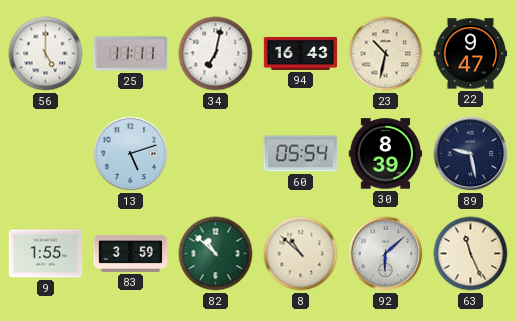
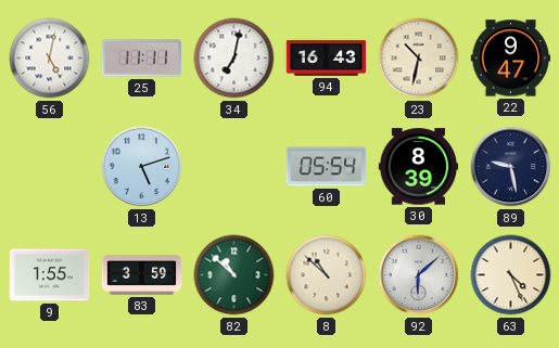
56: 5:00 -> 5:02 (50, 59)
63: 11:26 -> 4:26 (511, 275)
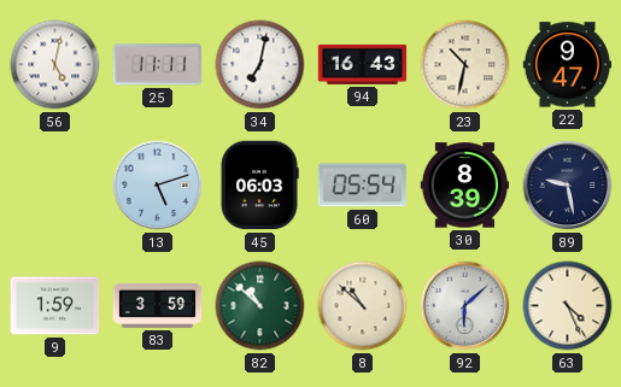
45: none -> 06:03 (259, 186)
9: 1:55 -> 1:59 (55, 306)
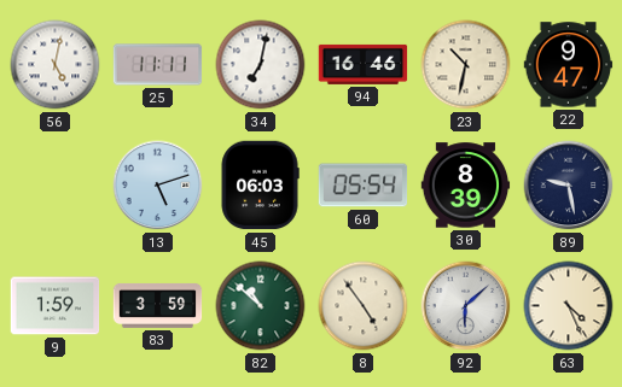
94: 16:43 -> 16:46 (364, 64)
8: 10:52 -> 4:54 (364, 306)
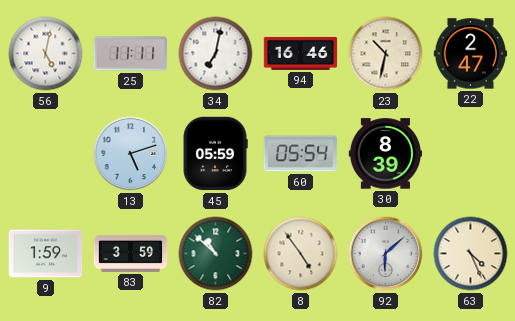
22: 9:47 -> 2:47 (471, 54)
45: 06:03 -> 05:59 (215, 154)
89: 9:28 -> none (569, 186)
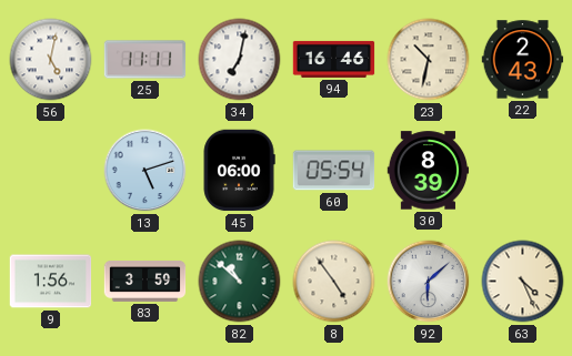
22: 2:47 -> 2:43 (523, 60)
45: 05:59 -> 06:00 (239, 171)
9: 1:59 -> 1:56 (51, 282)
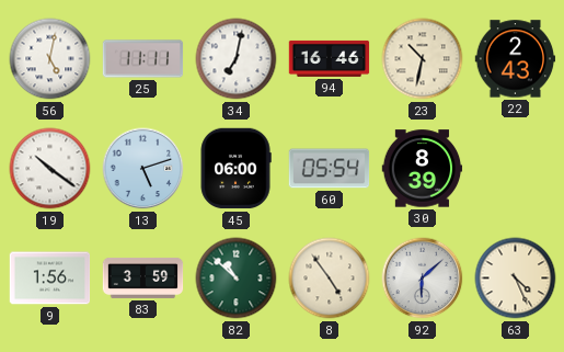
19: none -> 10:21 (50, 169)
